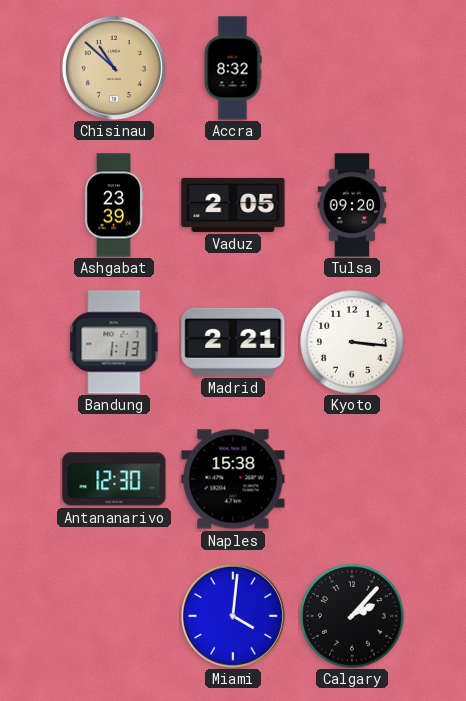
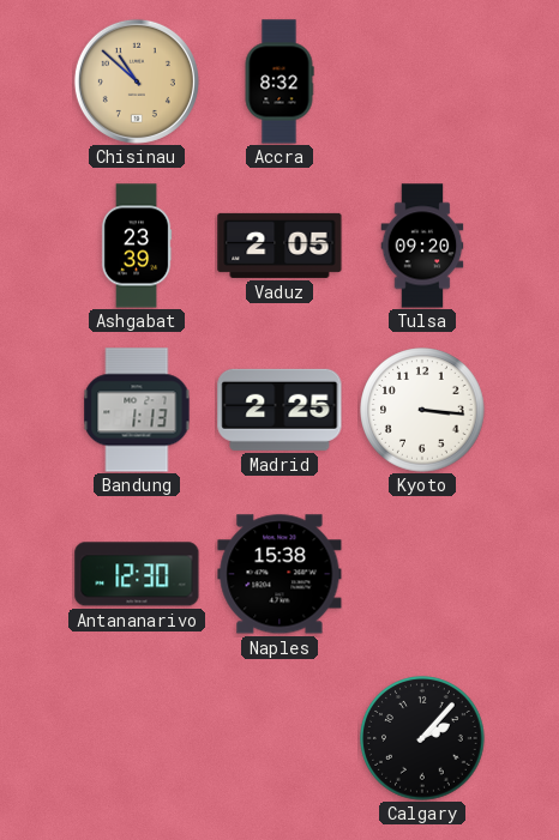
Madrid: 2:21 -> 2:25 (279, 410)
Miami: 4:01 -> none (233, 616)
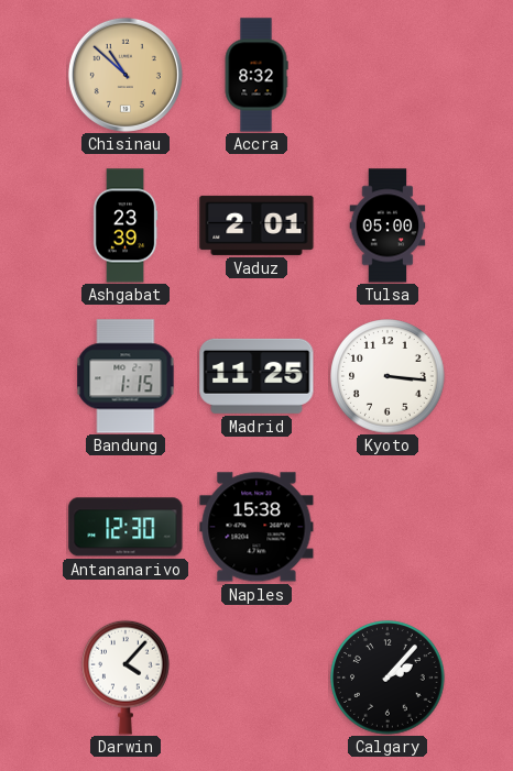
Vaduz: 2:05 -> 2:01 (256, 225)
Tulsa: 09:20 -> 05:00 (388, 225)
Bandung: 1:13 -> 1:15 (125, 376)
Madrid: 2:25 -> 11:25 (256, 376)
Darwin: none -> 4:07 (127, 678)
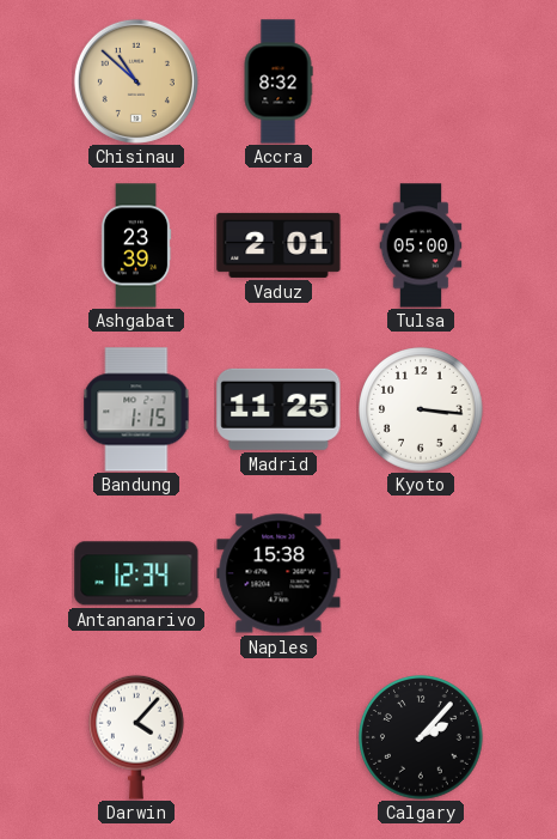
Antananarivo: 12:30 -> 12:34 (136, 573)
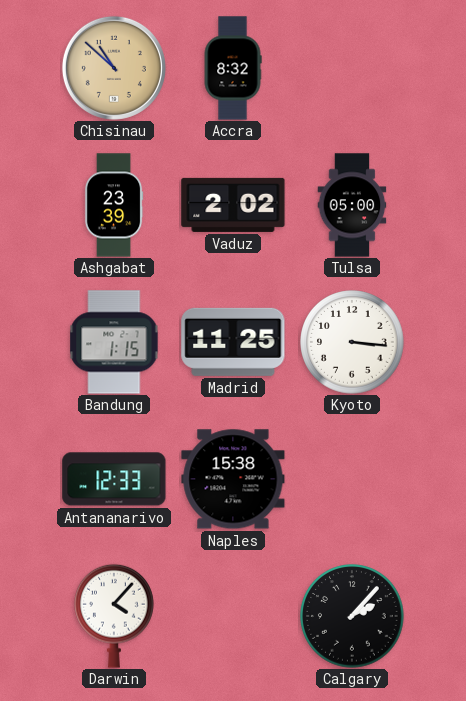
Vaduz: 2:01 -> 2:02 (233, 205)
Antananarivo: 12:34 -> 12:33 (114, 479)
